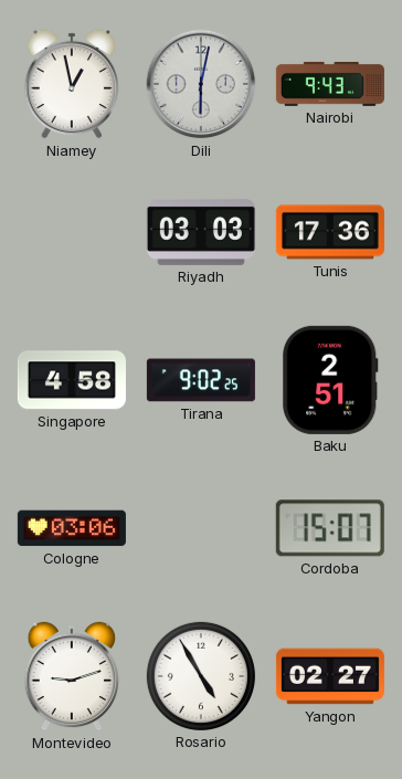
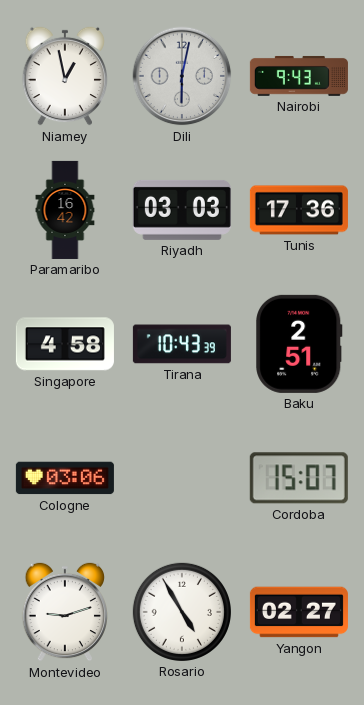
Paramaribo: none -> 16:42 (65, 210)
Tirana: 9:02 -> 10:43 (182, 344)
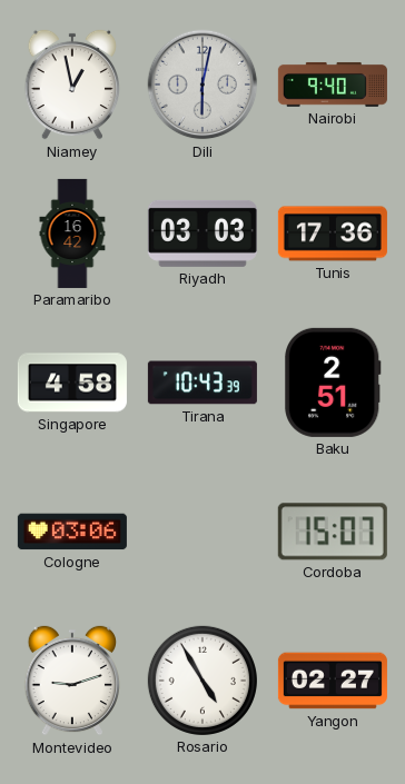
Nairobi: 9:43 -> 9:40 (333, 85)
